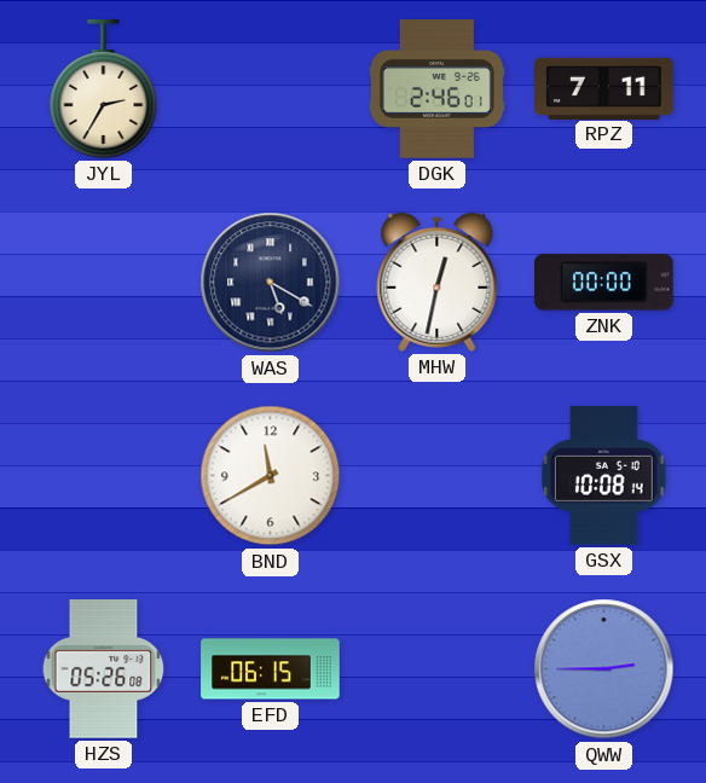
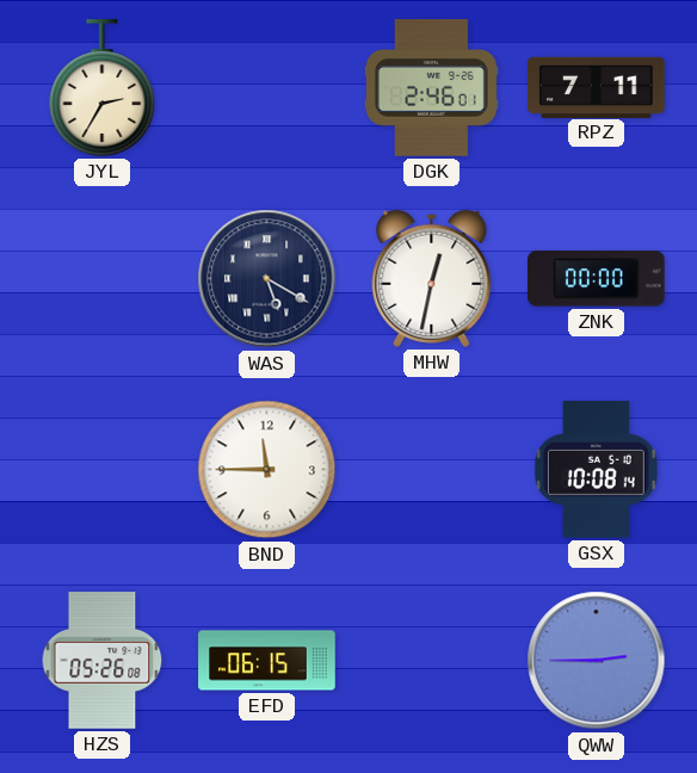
BND: 11:40 -> 11:45 (267, 470)
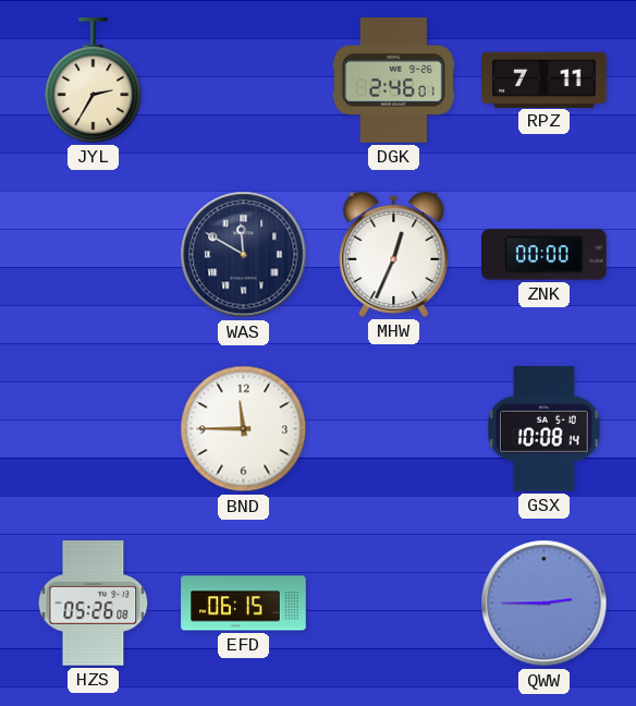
WAS: 5:20 -> 11:50 (244, 255)
MHW: 12:32 -> 12:34 (394, 254)
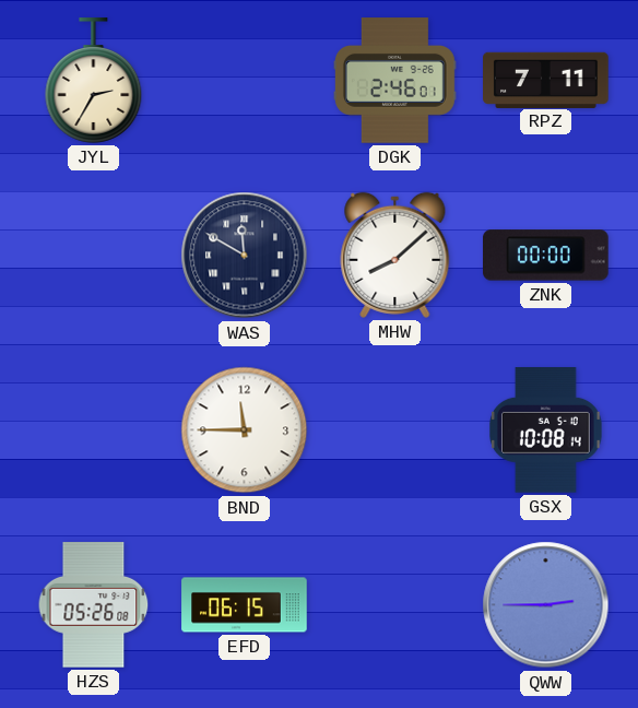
MHW: 12:34 -> 8:08 (395, 255)
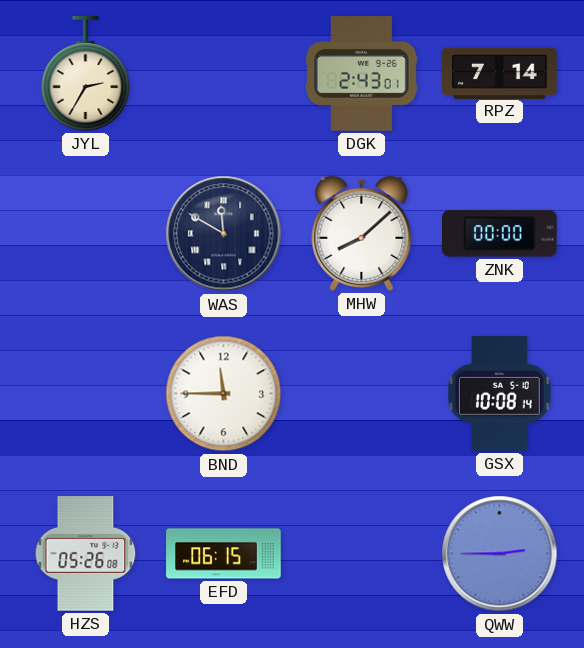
DGK: 2:46 -> 2:43 (361, 74)
RPZ: 7:11 -> 7:14 (500, 73)
